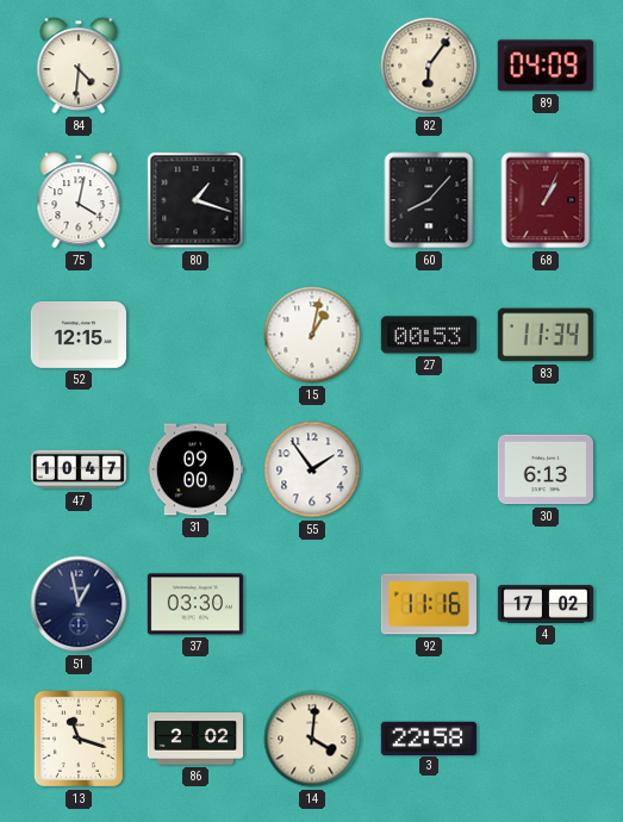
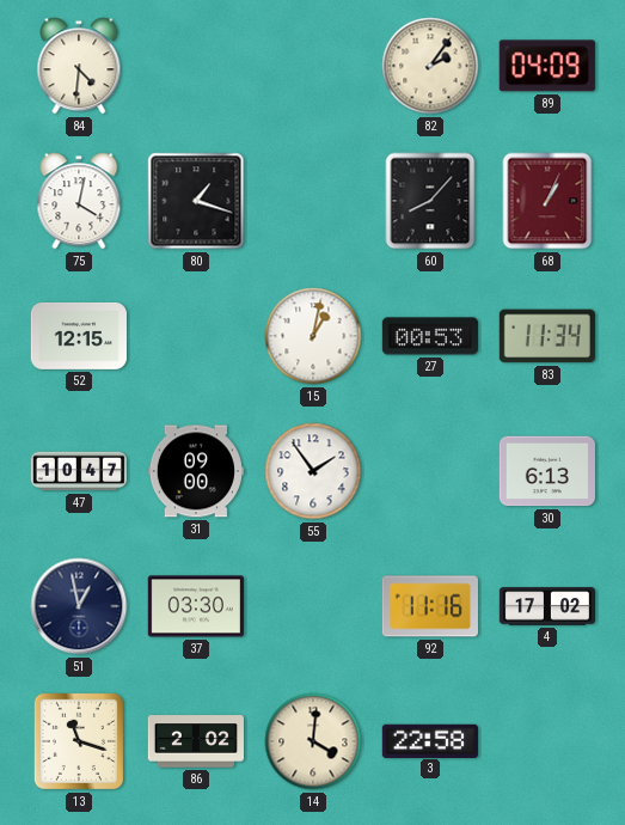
82: 6:06 -> 2:06 (430, 66)
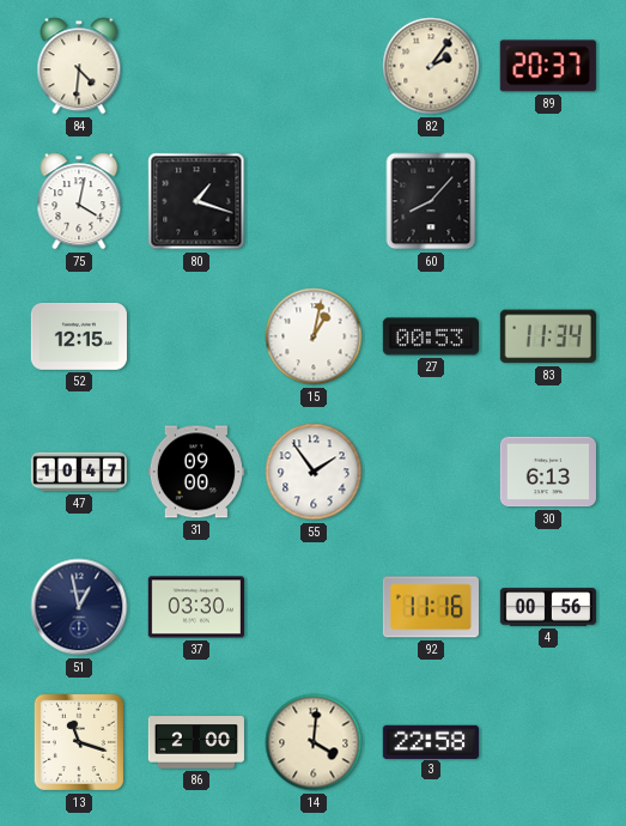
89: 04:09 -> 20:37 (548, 66)
68: 1:04 -> none (547, 201)
4: 17:02 -> 00:56 (547, 607)
86: 2:02 -> 2:00 (195, 742)
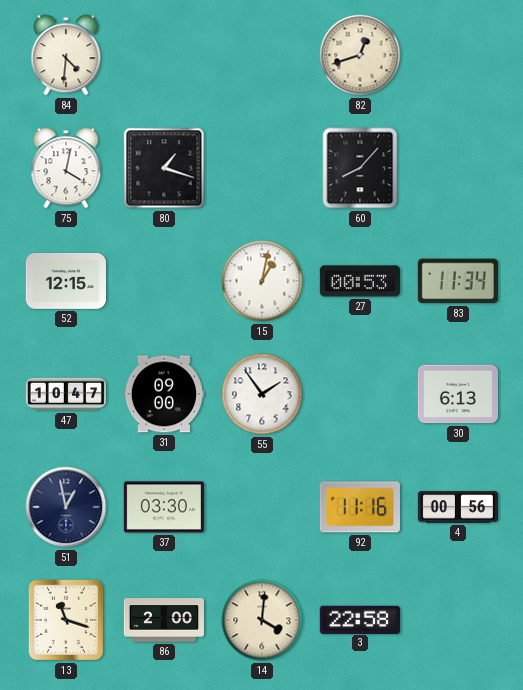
82: 2:06 -> 12:42 (360, 55)
89: 20:37 -> none (548, 66)
